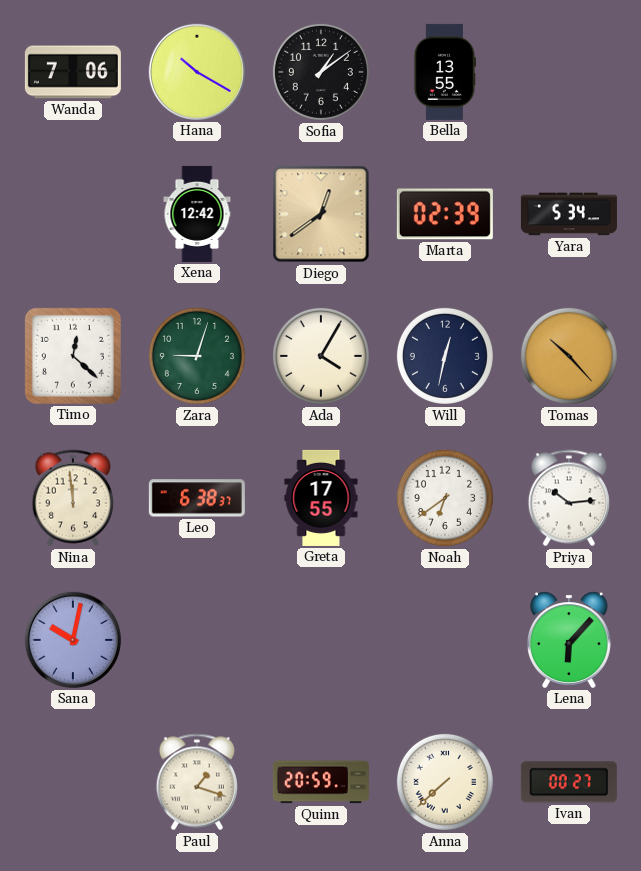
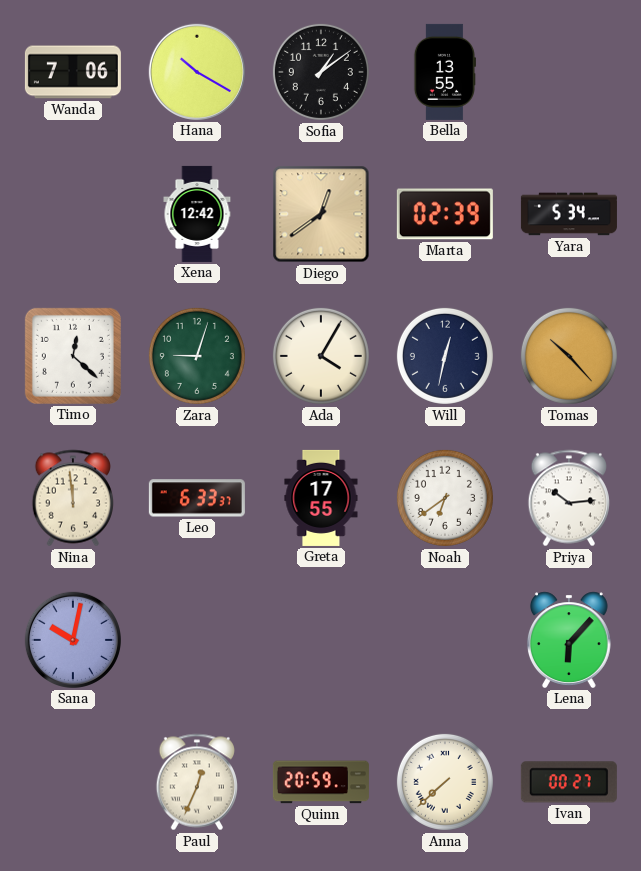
Leo: 6:38 -> 6:33 (197, 498)
Paul: 1:18 -> 12:34 (197, 782)
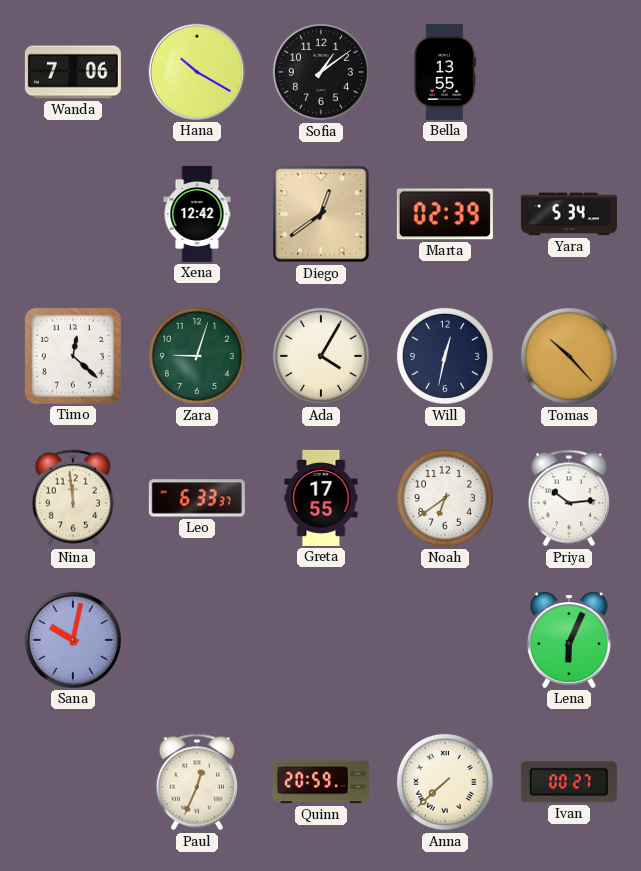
Lena: 6:07 -> 6:04 (569, 640)
